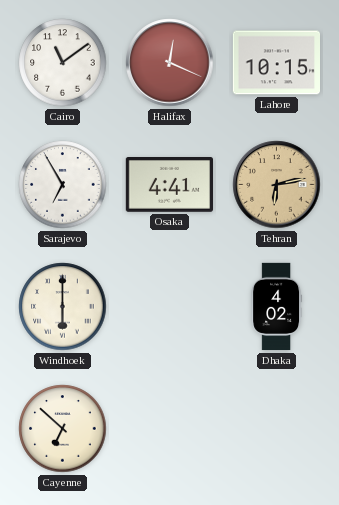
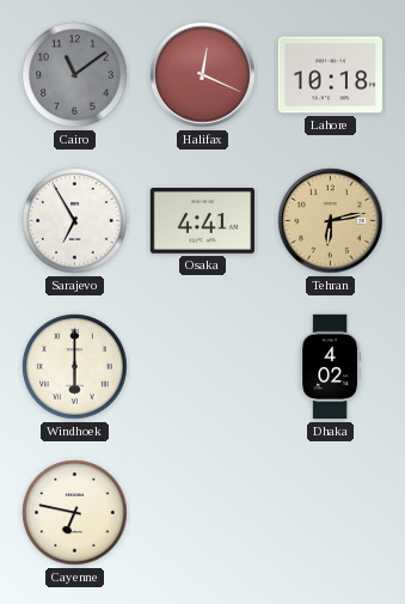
Cairo dial: white -> grey (75, 75)
Lahore: 10:15 -> 10:18 (330, 75)
Cayenne: 6:52 -> 6:47 (75, 513)
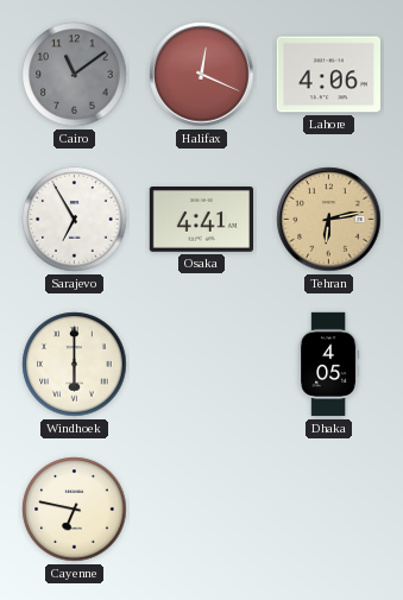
Lahore: 10:18 -> 4:06 (328, 75)
Dhaka: 4:02 -> 4:05 (329, 365)
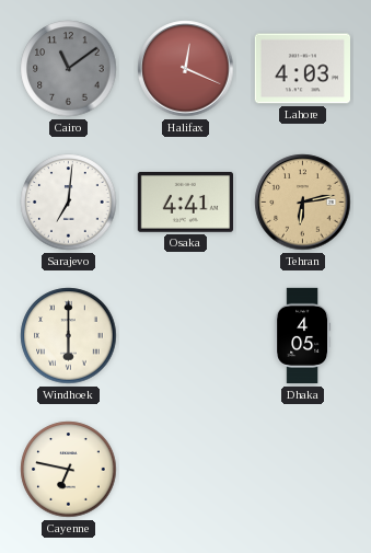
Lahore: 4:06 -> 4:03 (302, 69)
Sarajevo: 6:55 -> 7:01 (69, 203)
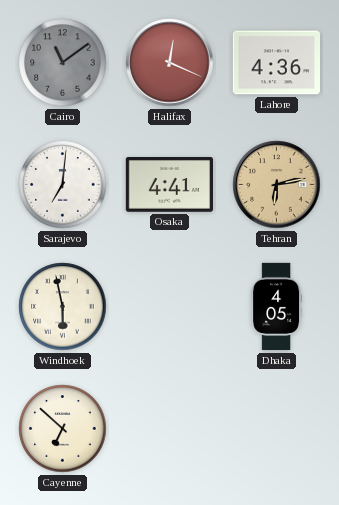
Lahore: 4:03 -> 4:36 (276, 63)
Windhoek: 6:00 -> 5:58 (63, 307)
Cayenne: 6:47 -> 6:52 (63, 429)
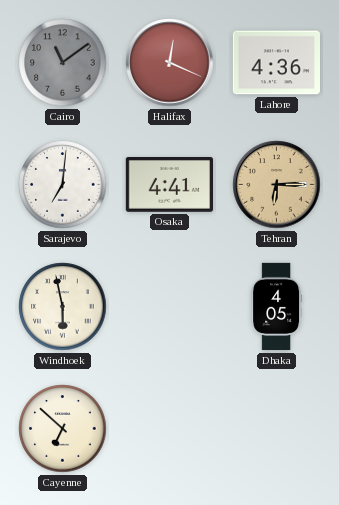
Tehran: 6:13 -> 6:15 (277, 185)
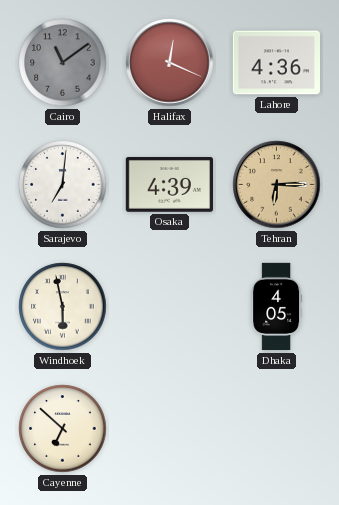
Osaka: 4:41 -> 4:39 (169, 185)
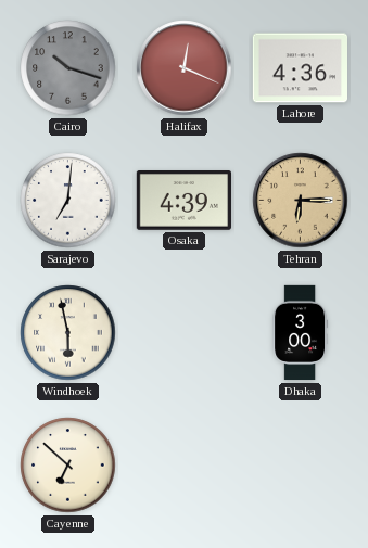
Cairo: 11:09 -> 10:18 (68, 68)
Dhaka: 4:05 -> 3:00 (301, 333)
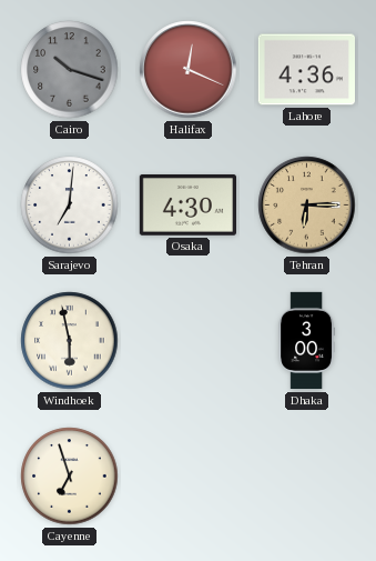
Osaka: 4:39 -> 4:30 (187, 206)
Cayenne: 6:52 -> 6:57 (70, 477)
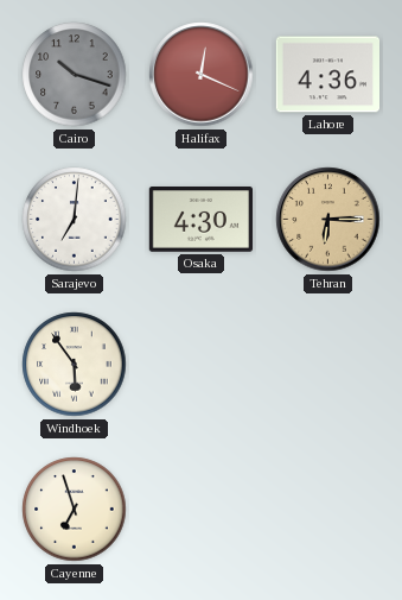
Windhoek: 5:58 -> 5:54 (75, 365)
Dhaka: 3:00 -> none (307, 341)
